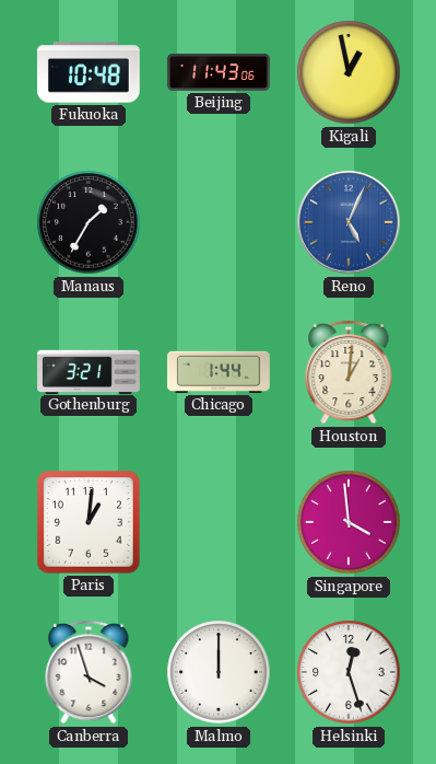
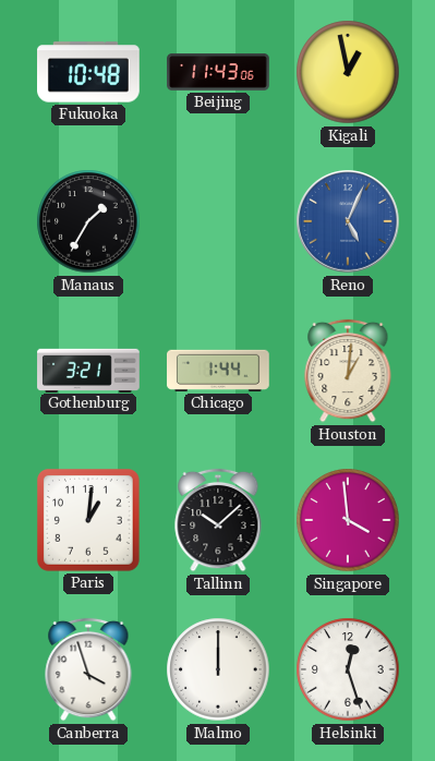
Tallinn: none -> 10:08 (218, 520)
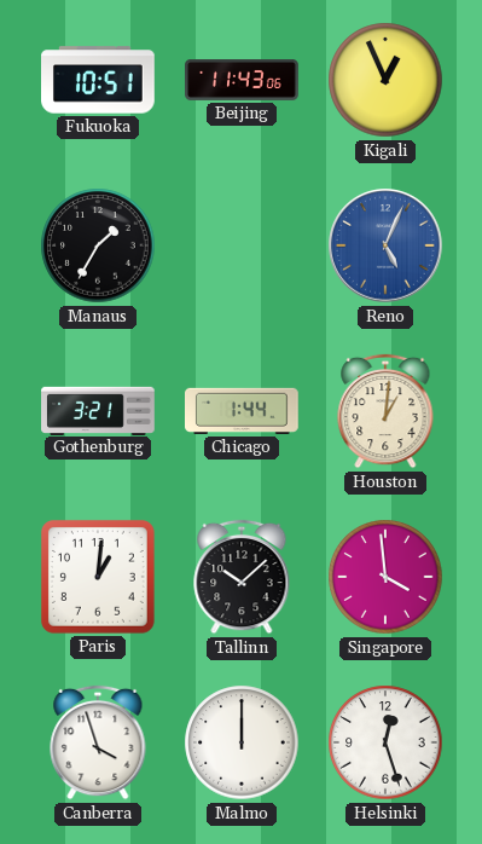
Fukuoka: 10:48 -> 10:51 (99, 80)
Kigali: 12:58 -> 12:56 (385, 80)
